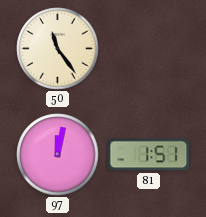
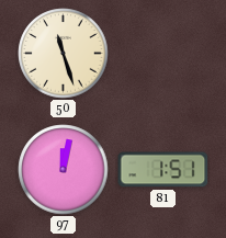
50: 11:24 -> 11:27 (64, 54)
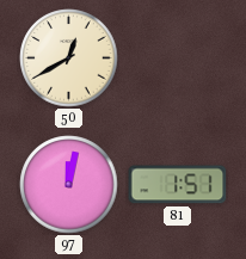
50: 11:27 -> 12:40 (69, 58)
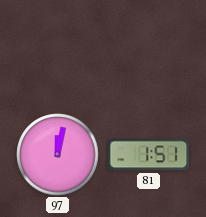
50: 12:40 -> none (69, 58)
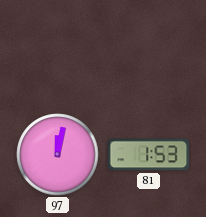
81: 1:51 -> 1:53 (149, 155)
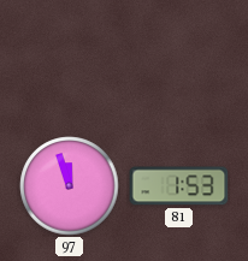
97: 12:02 -> 11:57 (70, 186)
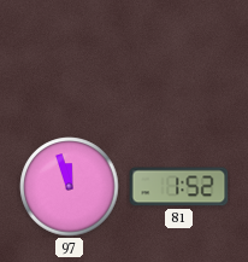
81: 1:53 -> 1:52 (179, 187)
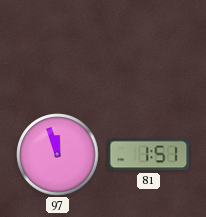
81: 1:52 -> 1:51 (149, 155)
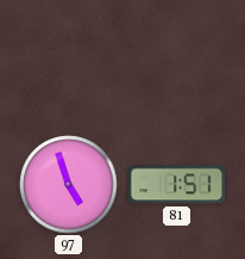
97: 11:57 -> 4:57 (69, 185)
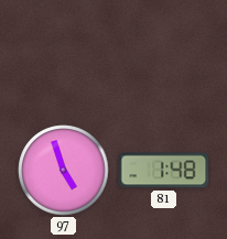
81: 1:51 -> 1:48 (164, 171)
